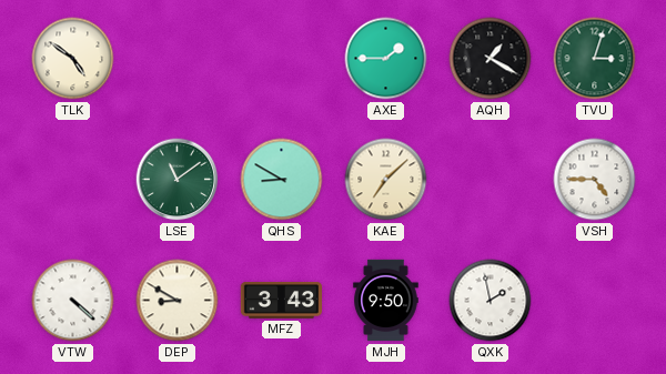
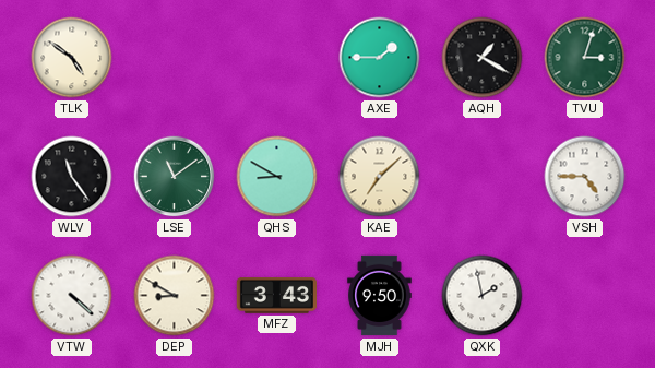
WLV: none -> 11:24 (72, 177)
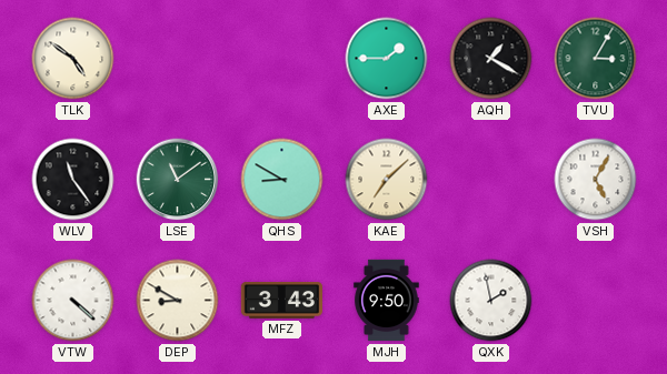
TVU: 3:03 -> 3:05 (596, 59)
VSH: 4:45 -> 5:05 (596, 180)
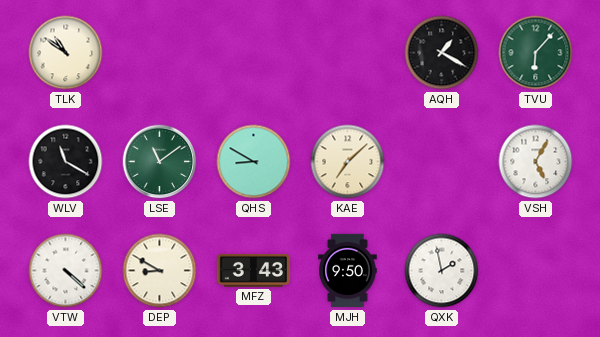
TLK: 4:51 -> 10:51 (66, 53)
AXE: 1:45 -> none (387, 59)
TVU: 3:05 -> 6:07 (536, 53)
WLV: 11:24 -> 11:20 (66, 162)
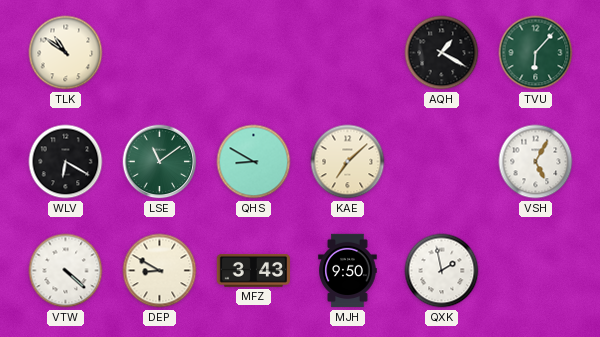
WLV: 11:20 -> 6:20 (66, 162)
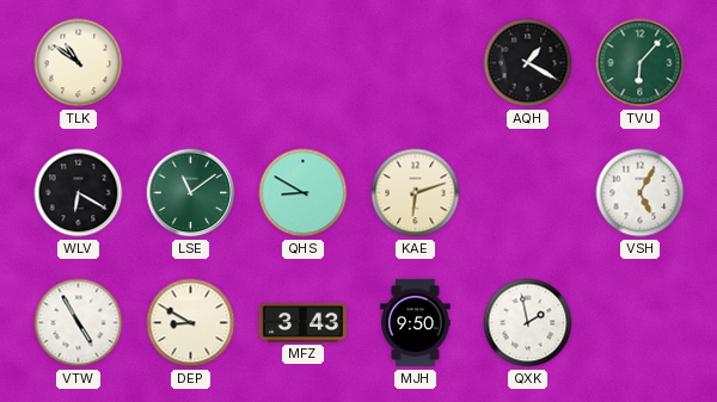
KAE: 7:08 -> 6:12 (416, 193)
VTW: 4:22 -> 4:55 (79, 323)
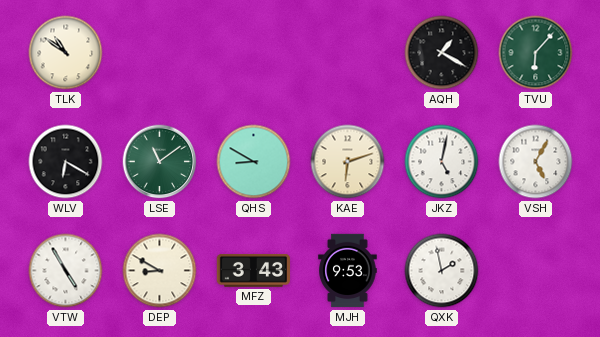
JKZ: none -> 5:02 (442, 162)
MJH: 9:50 -> 9:53 (348, 271)
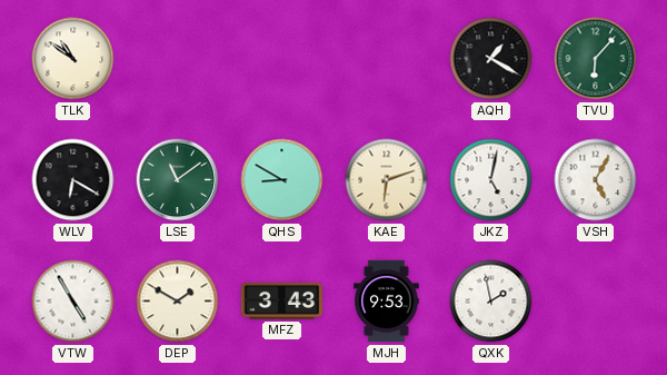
DEP: 8:50 -> 1:50 (178, 302)
